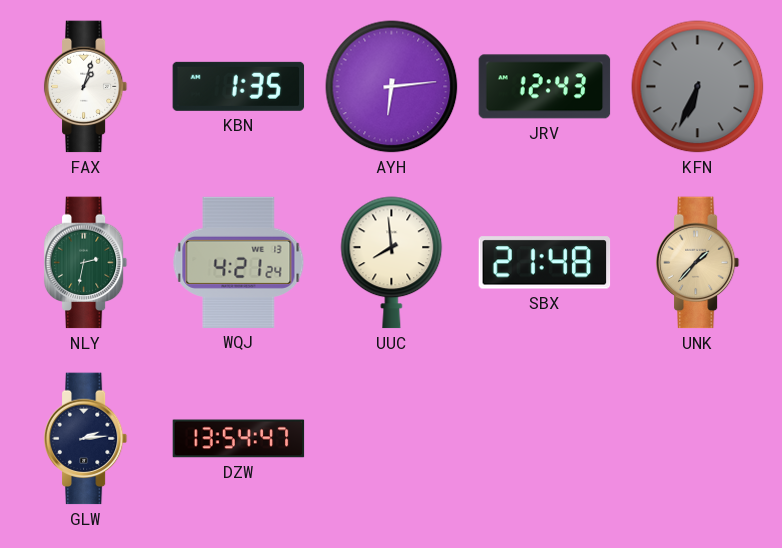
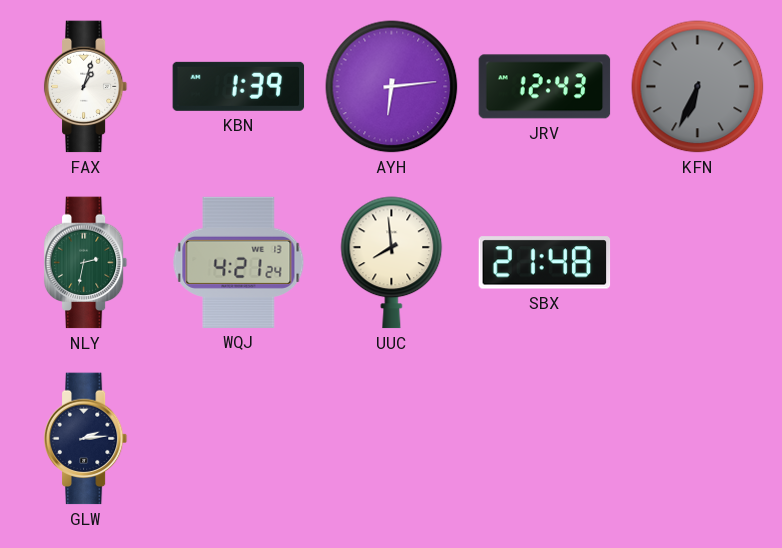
KBN: 1:35 -> 1:39 (239, 86)
UNK: 1:37 -> none (698, 263)
DZW: 13:54 -> none (239, 439)
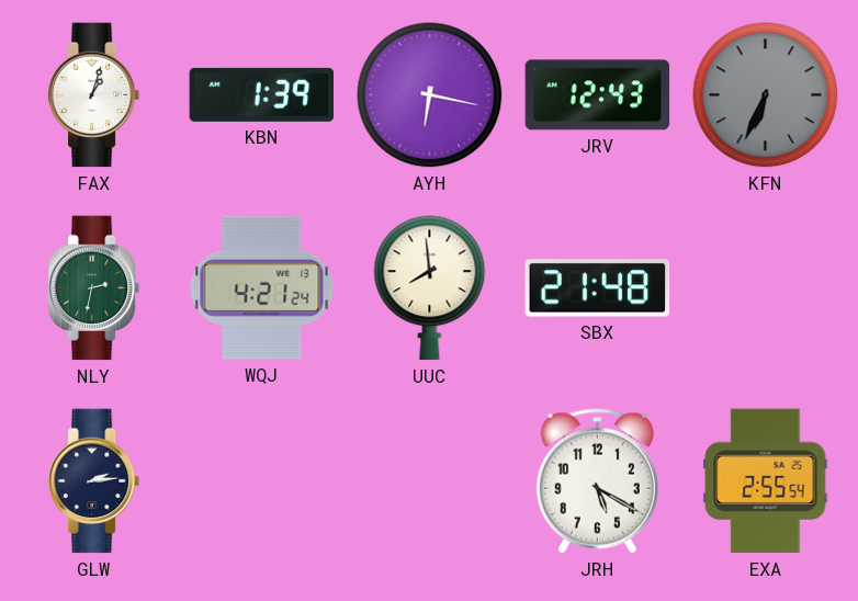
AYH: 6:14 -> 6:17 (430, 95)
JRH: none -> 5:20 (597, 481)
EXA: none -> 2:55 (766, 481)
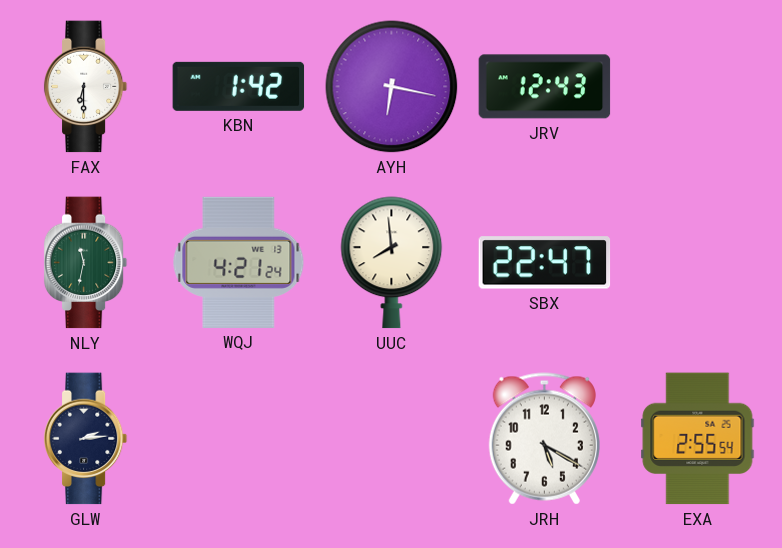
FAX: 1:03 -> 6:30 (86, 87)
KBN: 1:39 -> 1:42 (239, 86)
KFN: 6:34 -> none (766, 95)
NLY: 2:32 -> 11:32 (86, 263)
SBX: 21:48 -> 22:47 (545, 263)
